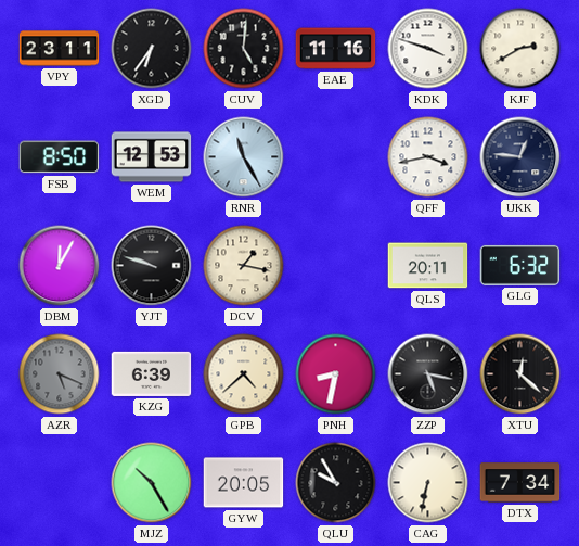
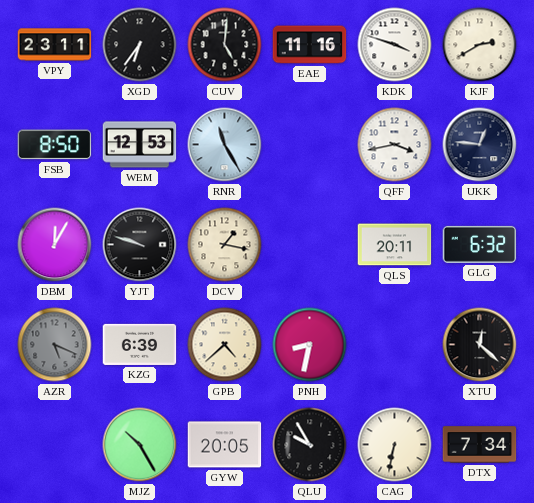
ZZP: 5:17 -> none (428, 374)
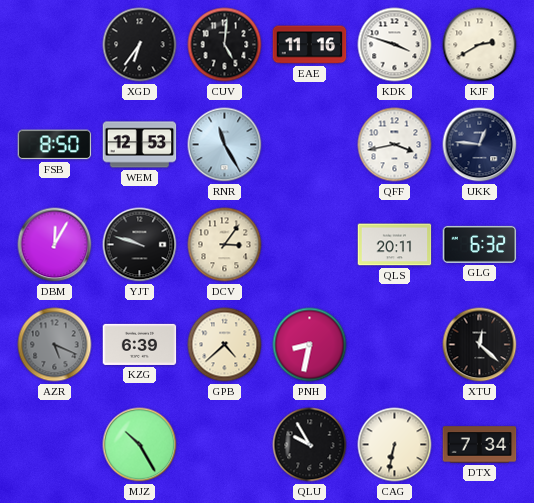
VPY: 23:11 -> none (55, 45)
DCV: 1:17 -> 3:06 (225, 245)
GYW: 20:05 -> none (225, 445)
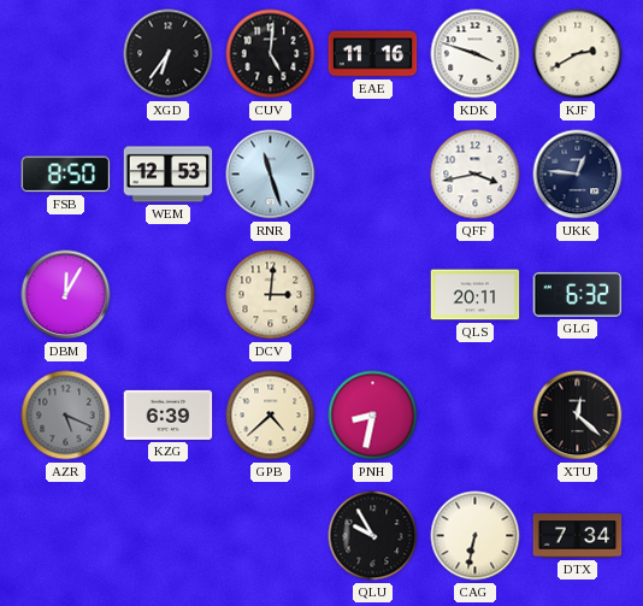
RNR: 11:25 -> 11:27 (271, 175)
YJT: 9:48 -> none (140, 245)
DCV: 3:06 -> 3:01 (271, 295)
MJZ: 10:25 -> none (140, 445)
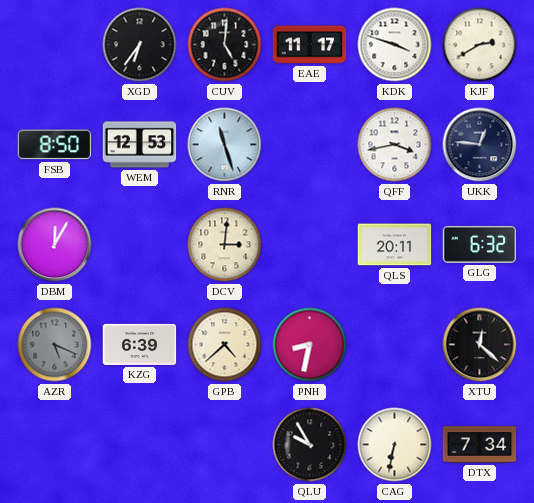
EAE: 11:16 -> 11:17 (310, 45)
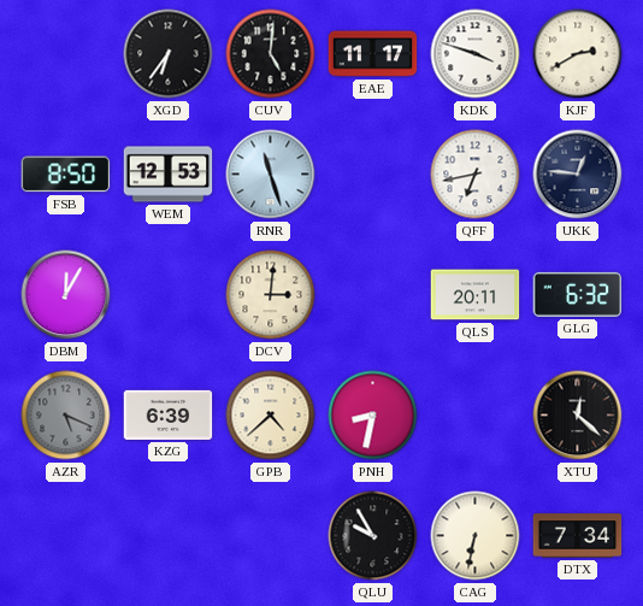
QFF: 3:43 -> 6:43 (476, 175)
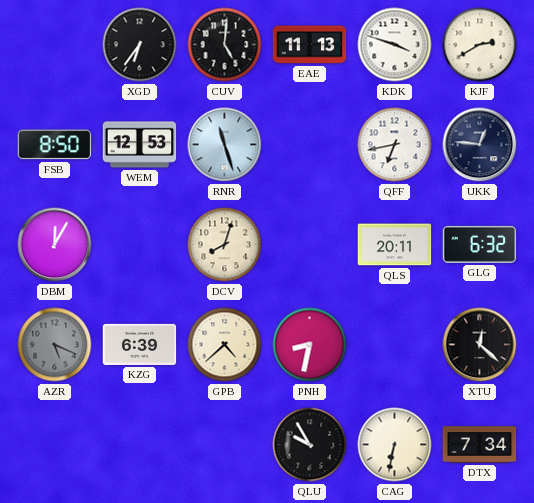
EAE: 11:17 -> 11:13 (310, 45)
DCV: 3:01 -> 8:03 (225, 245)
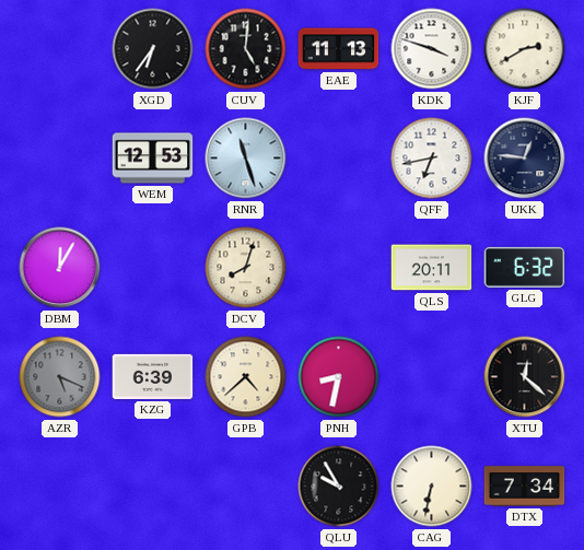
FSB: 8:50 -> none (55, 145)
